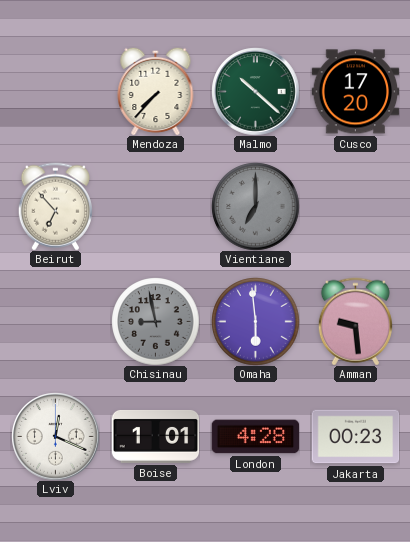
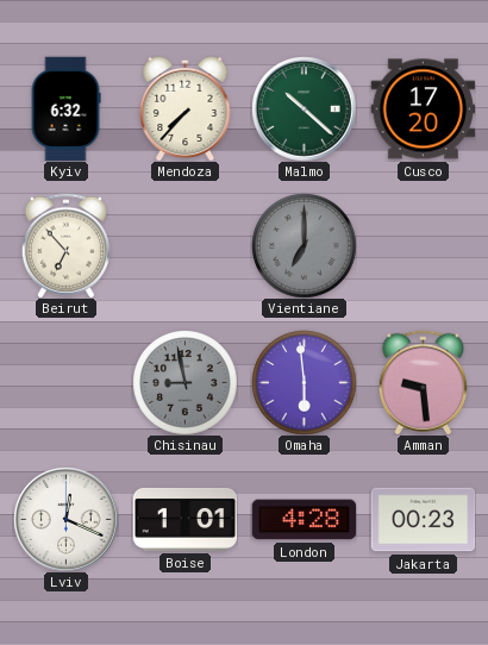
Kyiv: none -> 6:32 (65, 108)
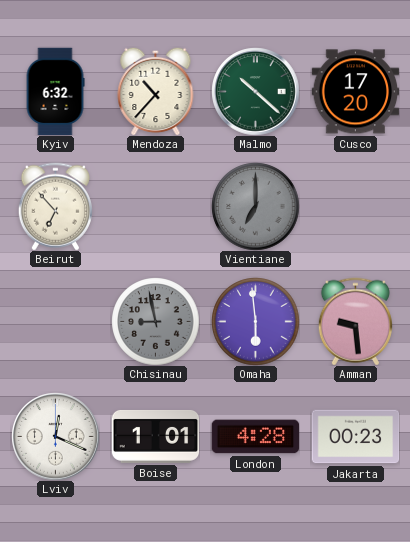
Mendoza: 7:37 -> 10:37 (156, 91)
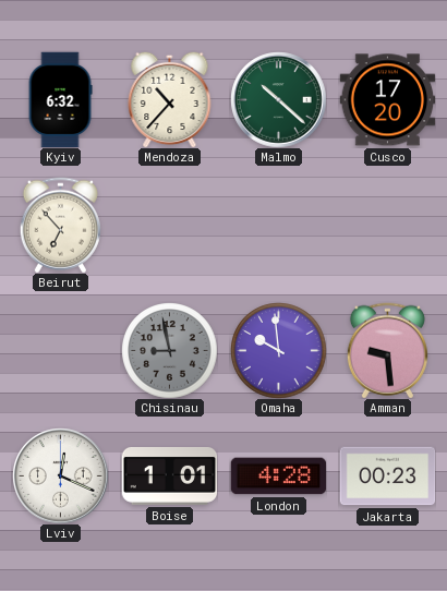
Vientiane: 7:00 -> none (255, 206)
Omaha: 5:59 -> 9:59 (278, 350)
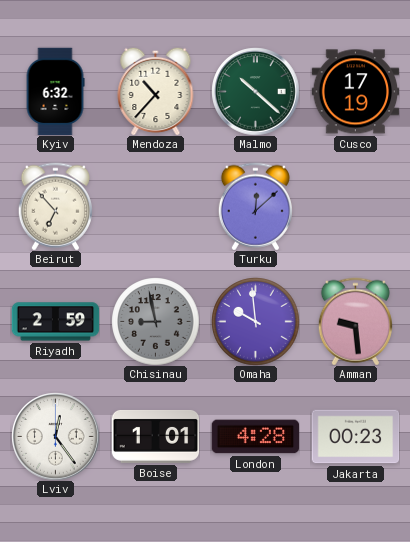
Cusco: 17:20 -> 17:19 (355, 92)
Turku: none -> 12:08 (255, 206)
Riyadh: none -> 2:59 (55, 322)
Lviv: 12:19 -> 12:24 (55, 436)
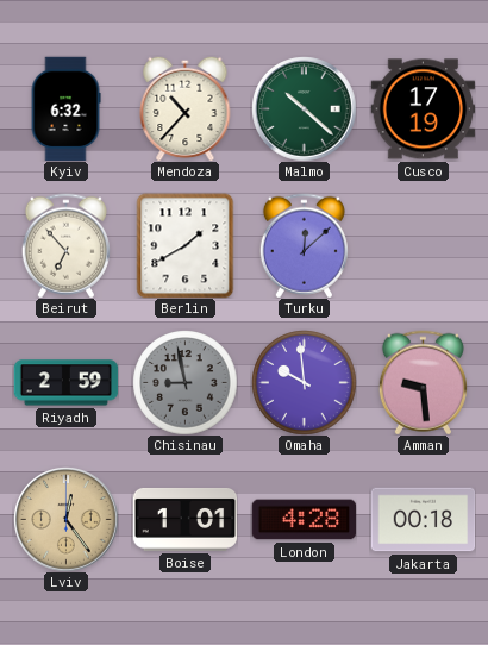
Berlin: none -> 1:40 (186, 245)
Lviv dial: white -> champagne (65, 519)
Jakarta: 00:23 -> 00:18 (423, 520)
